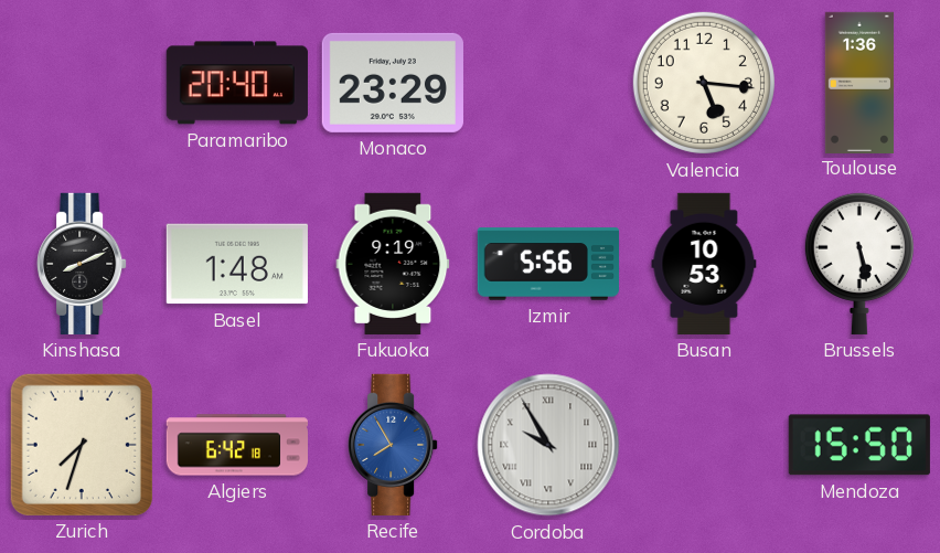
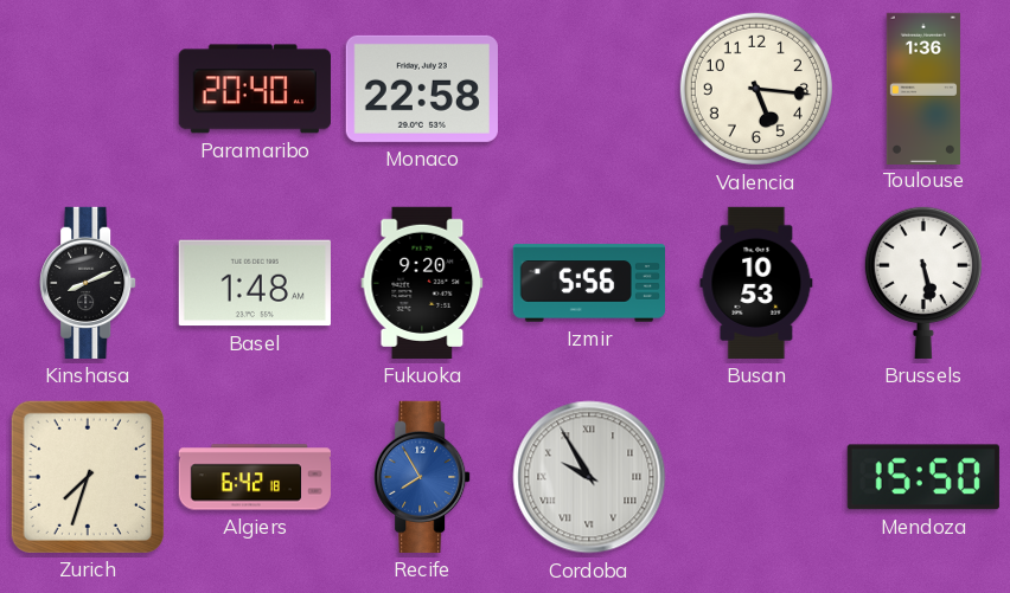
Monaco: 23:29 -> 22:58 (422, 89)
Fukuoka: 9:19 -> 9:20 (422, 283)
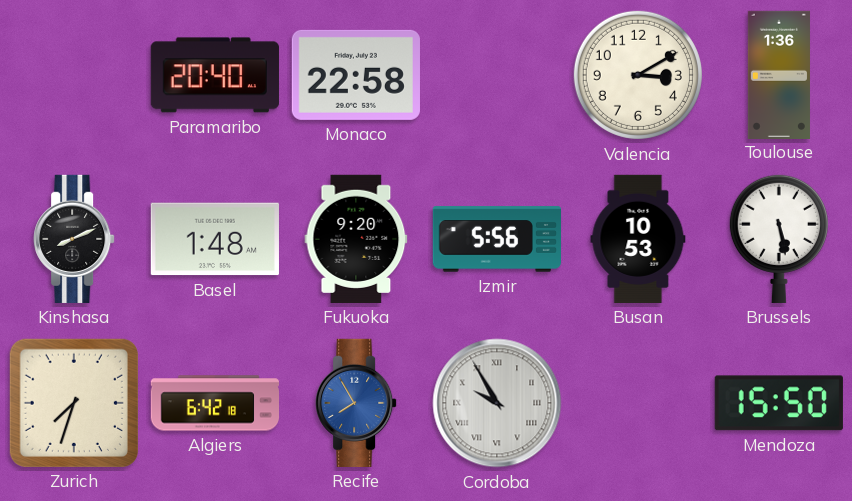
Valencia: 5:16 -> 3:10 (638, 75)
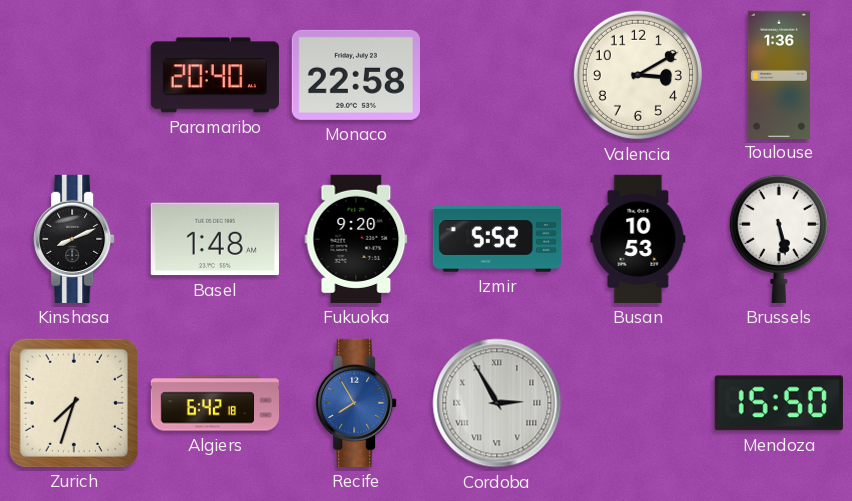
Izmir: 5:56 -> 5:52 (496, 239)
Cordoba: 9:55 -> 2:55 (497, 403)
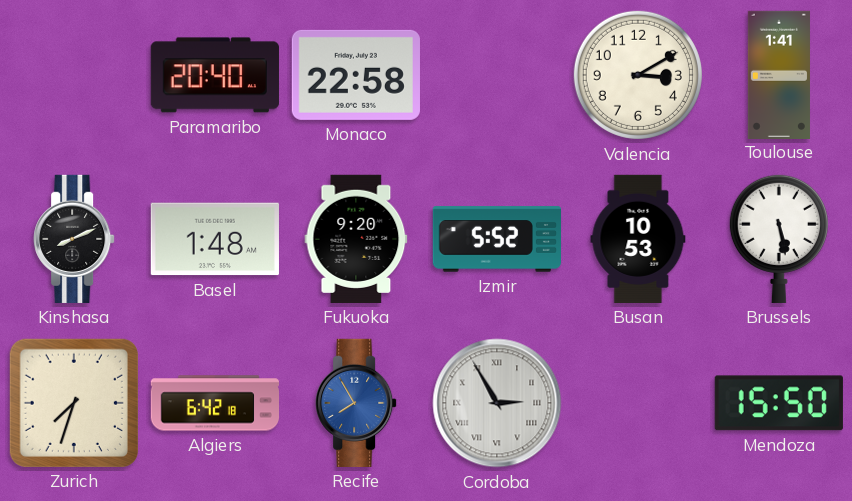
Toulouse: 1:36 -> 1:41 (779, 74)
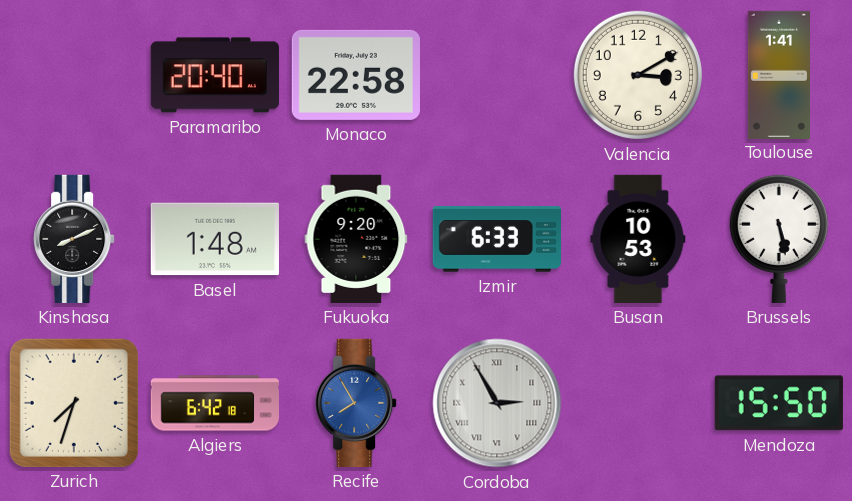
Izmir: 5:52 -> 6:33 (496, 239)
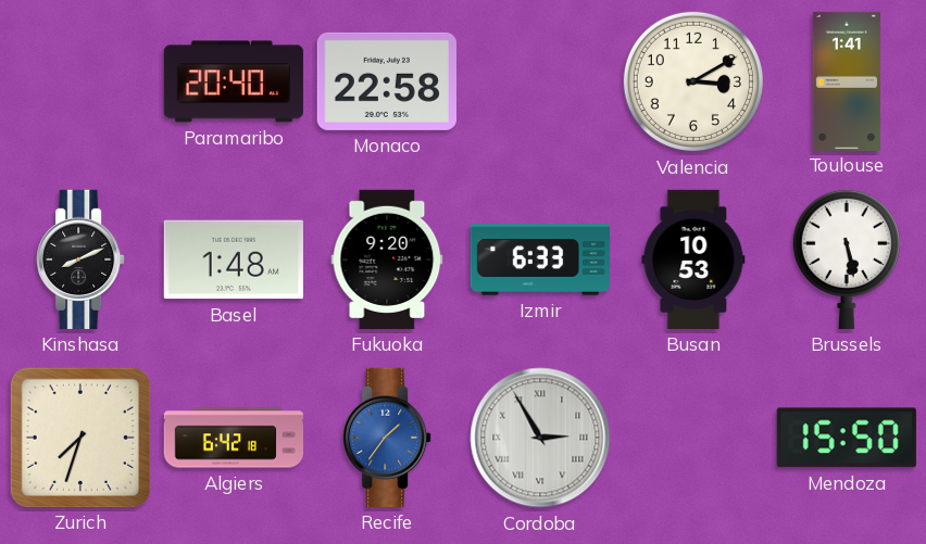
Recife: 7:55 -> 1:36 (387, 438)
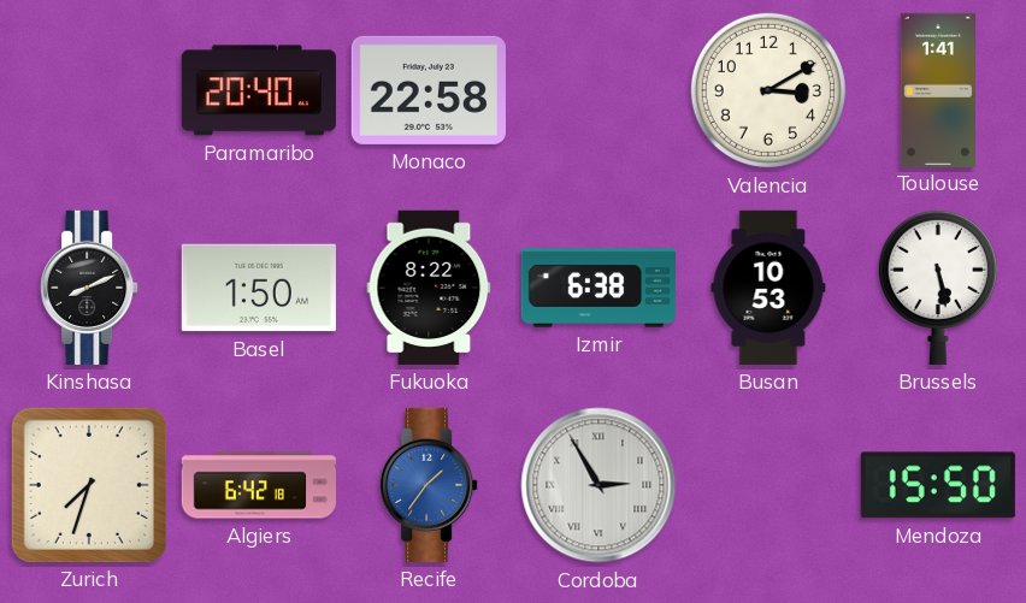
Basel: 1:48 -> 1:50 (259, 288)
Fukuoka: 9:20 -> 8:22 (429, 288)
Izmir: 6:33 -> 6:38 (597, 288)
